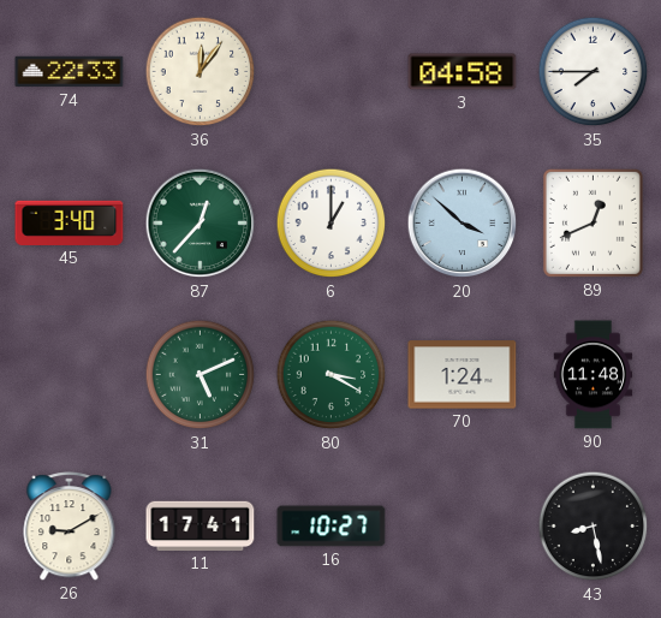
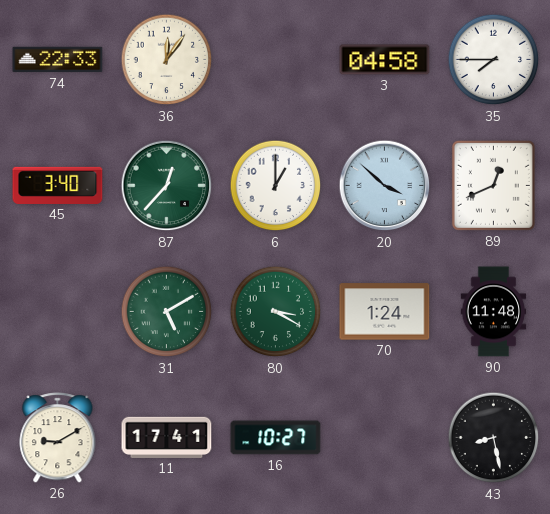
31: 5:11 -> 5:10 (167, 312)
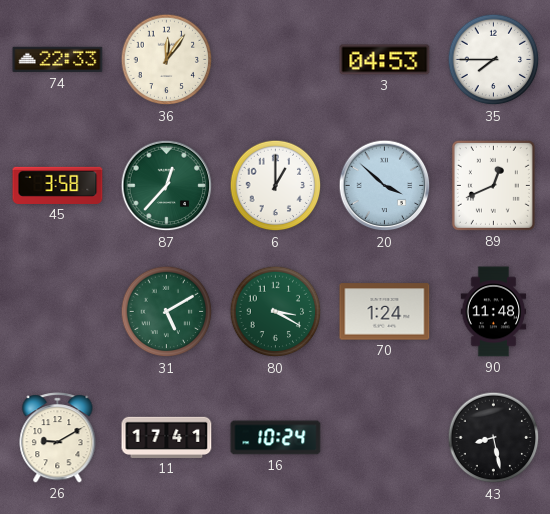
3: 04:58 -> 04:53 (385, 60)
45: 3:40 -> 3:58 (58, 185)
16: 10:27 -> 10:24 (276, 438)
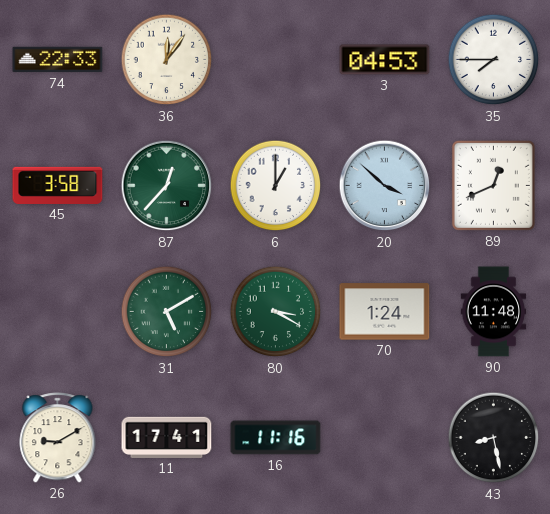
16: 10:24 -> 11:16 (276, 438)
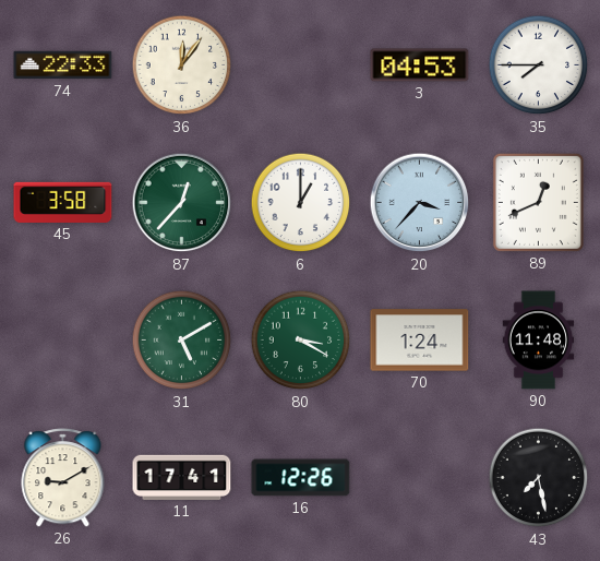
20: 3:52 -> 3:37 (420, 203)
16: 11:16 -> 12:26 (301, 478)
43: 8:28 -> 7:28 (539, 478)
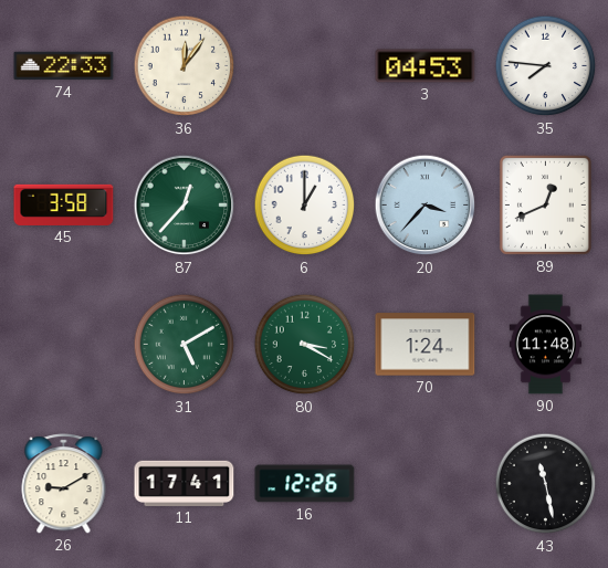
35: 7:45 -> 7:46 (546, 66)
43: 7:28 -> 11:28 (546, 484)
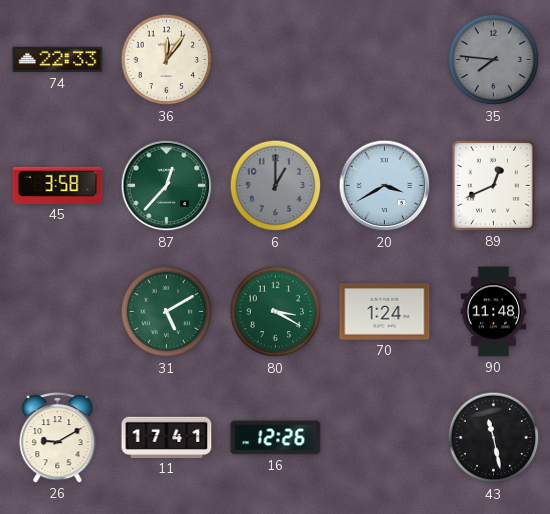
3: 04:53 -> none (426, 66)
35 dial: white -> grey (494, 60)
6 dial: white -> grey (276, 186)
20: 3:37 -> 3:40 (385, 186)
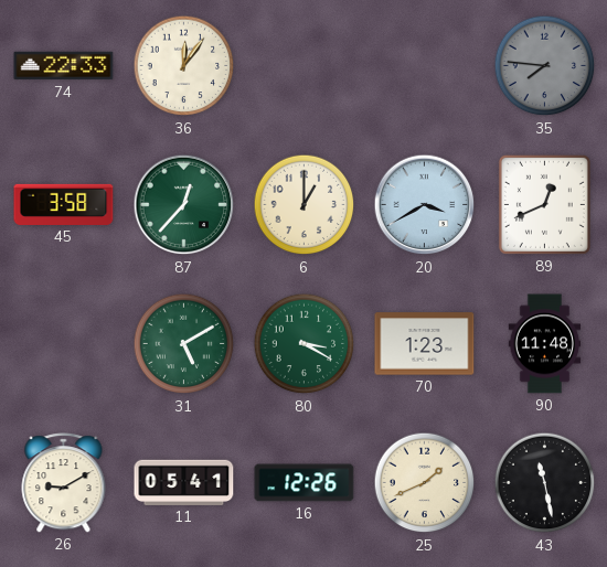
6 dial: grey -> cream (305, 205)
70: 1:24 -> 1:23 (425, 344)
11: 17:41 -> 05:41 (184, 482)
25: none -> 1:41 (425, 483)
